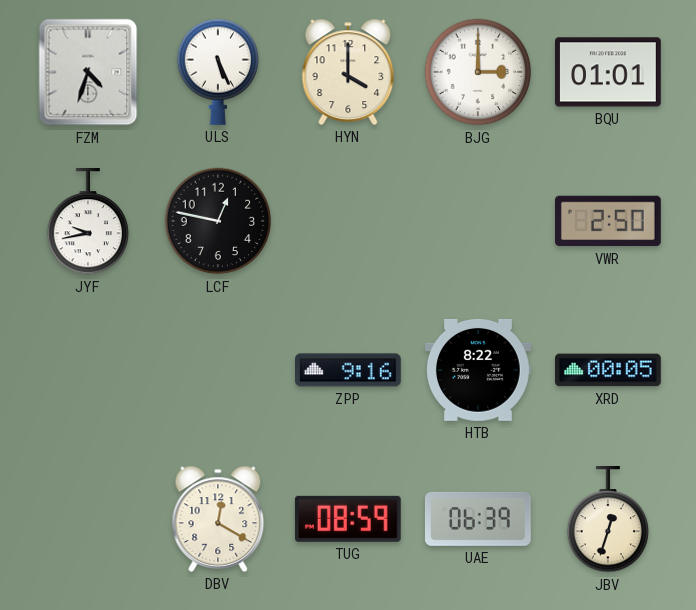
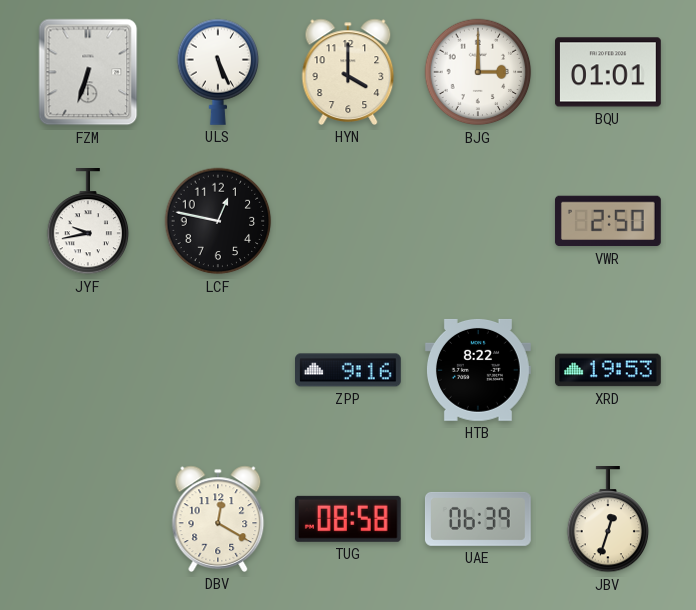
FZM: 4:33 -> 6:33 (88, 72)
XRD: 00:05 -> 19:53 (609, 370)
TUG: 08:59 -> 08:58 (348, 519)
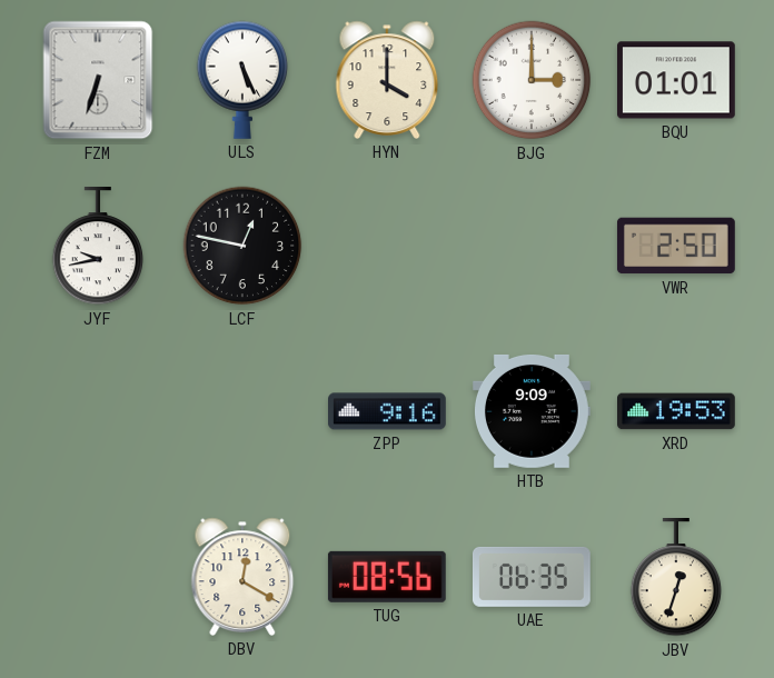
HTB: 8:22 -> 9:09 (532, 411)
TUG: 08:58 -> 08:56 (387, 577)
UAE: 06:39 -> 06:35 (532, 577)
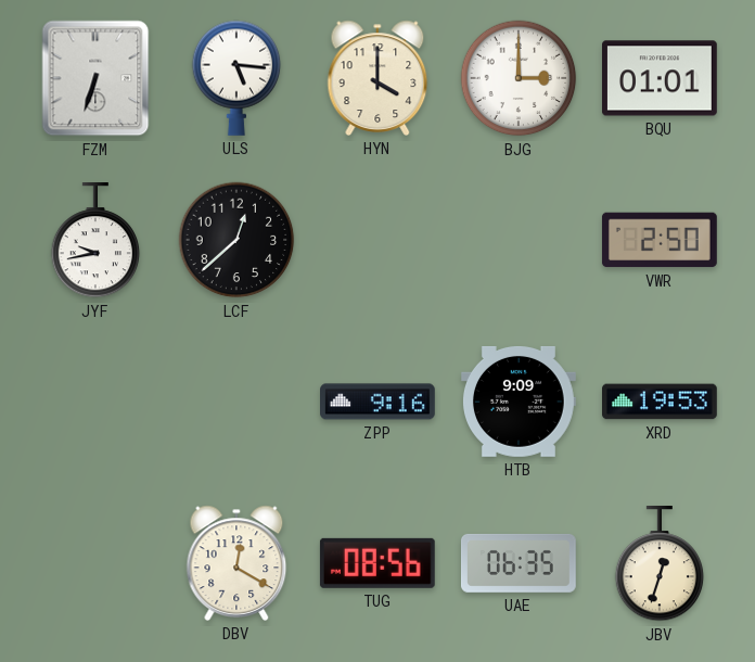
ULS: 5:26 -> 5:16 (236, 78)
LCF: 12:47 -> 12:38 (236, 240)
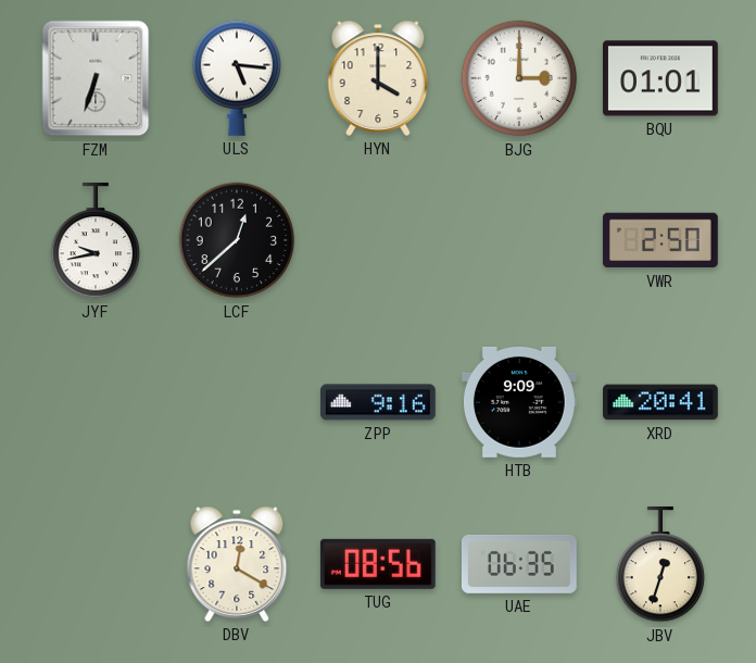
XRD: 19:53 -> 20:41 (661, 402)
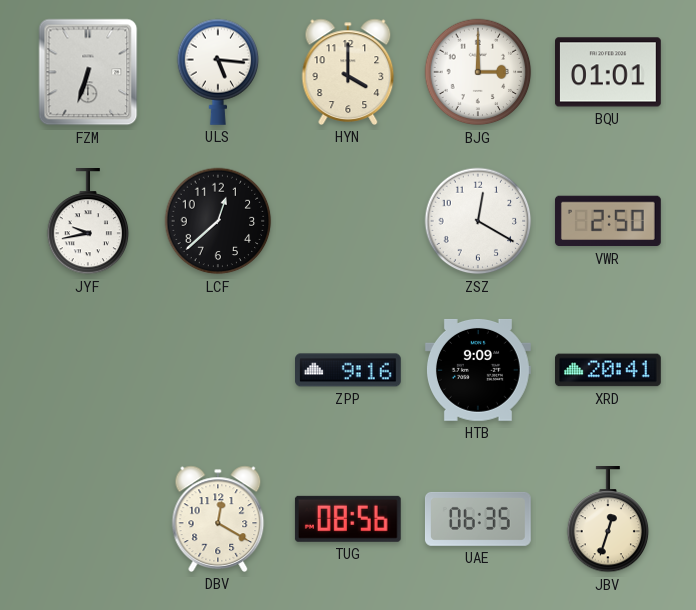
ZSZ: none -> 12:20 (478, 221)
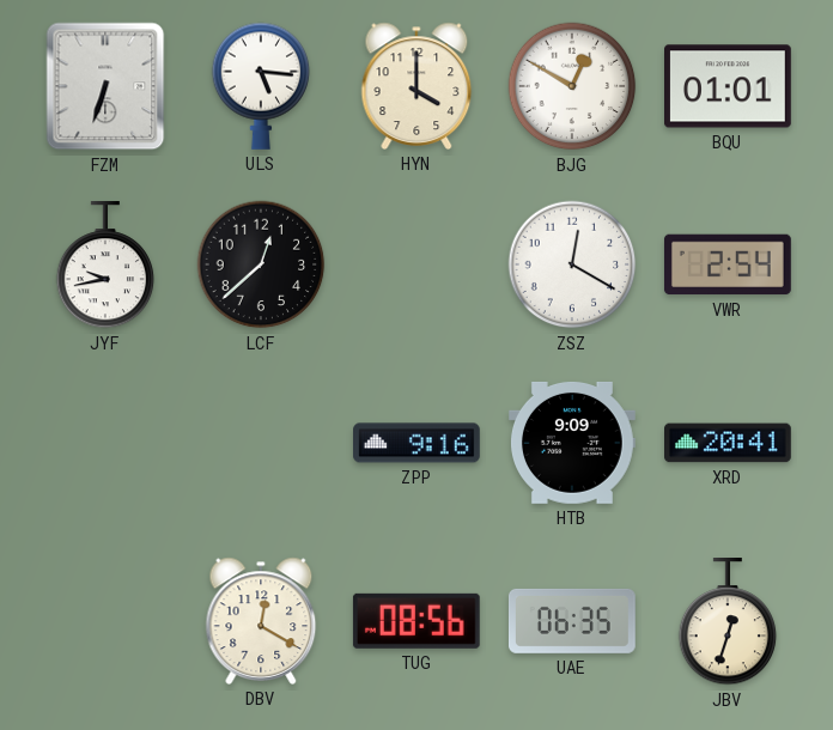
BJG: 3:00 -> 12:50 (572, 86)
VWR: 2:50 -> 2:54 (728, 264)
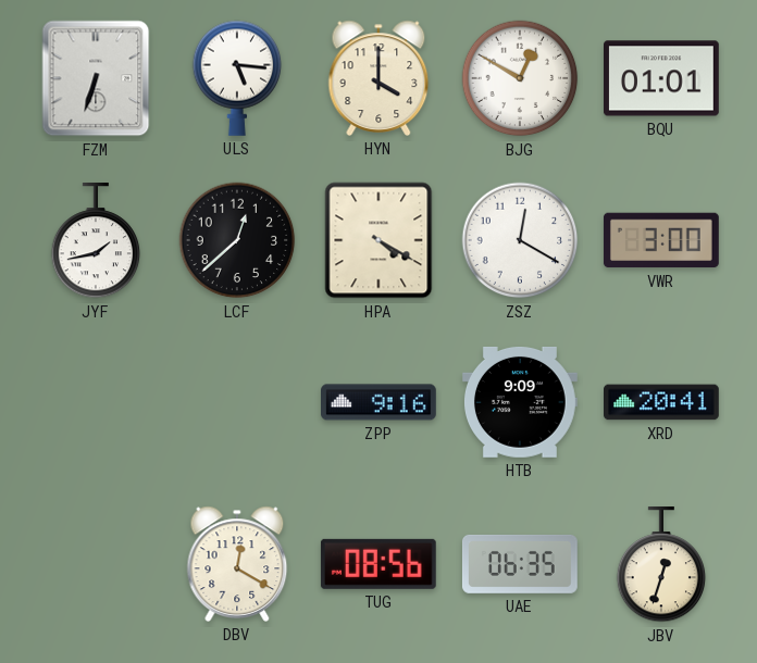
JYF: 9:43 -> 1:43 (96, 241)
HPA: none -> 4:20 (378, 240)
VWR: 2:54 -> 3:00 (661, 240)
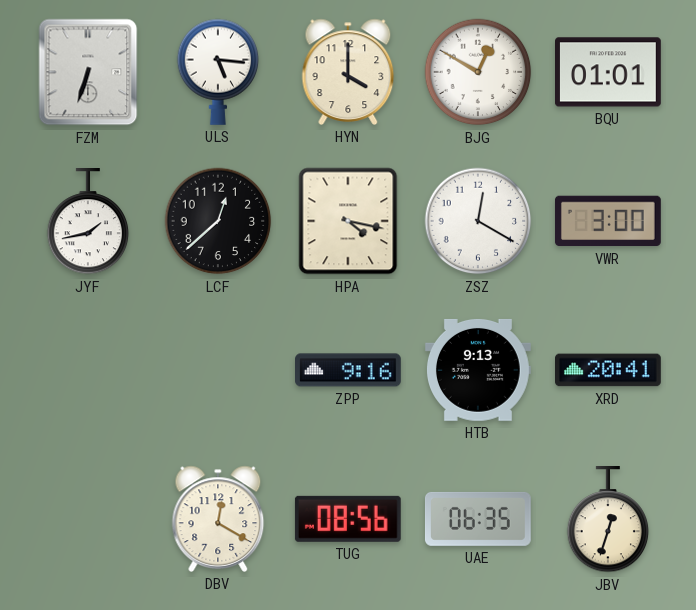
HPA: 4:20 -> 4:17 (348, 221)
HTB: 9:09 -> 9:13 (478, 370)
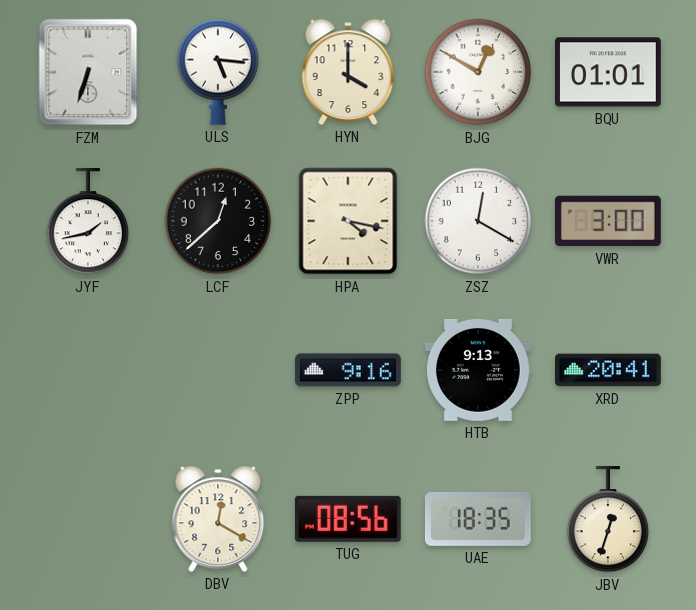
UAE: 06:35 -> 18:35 (478, 519)
